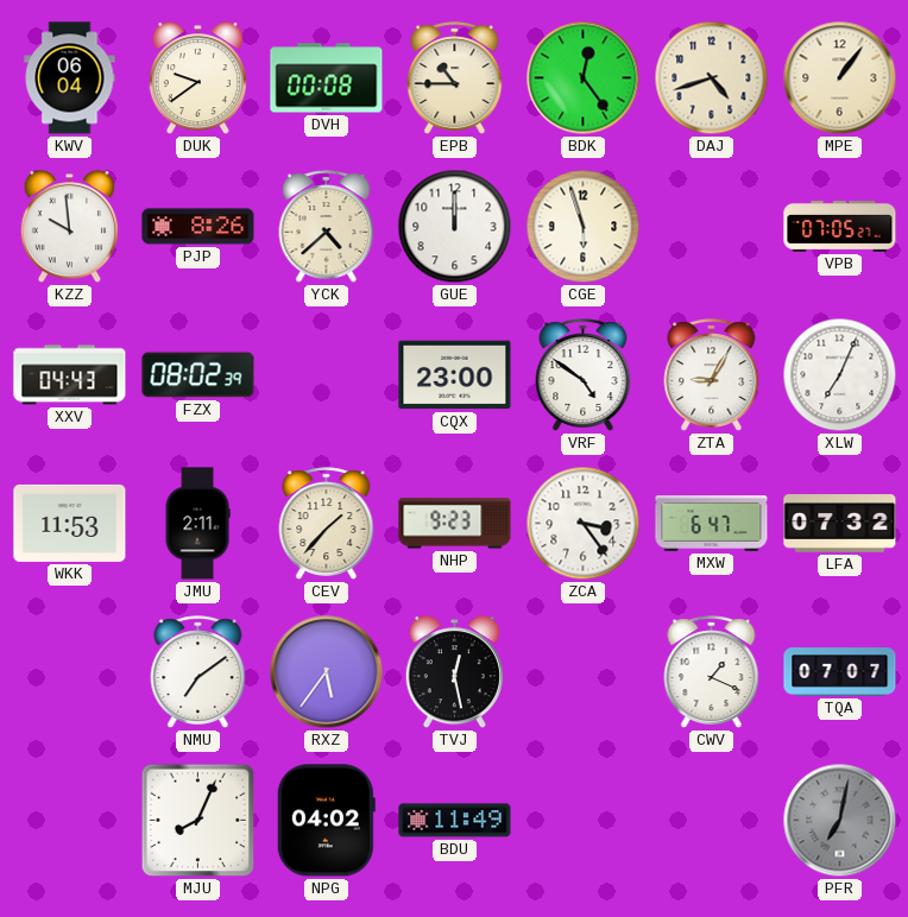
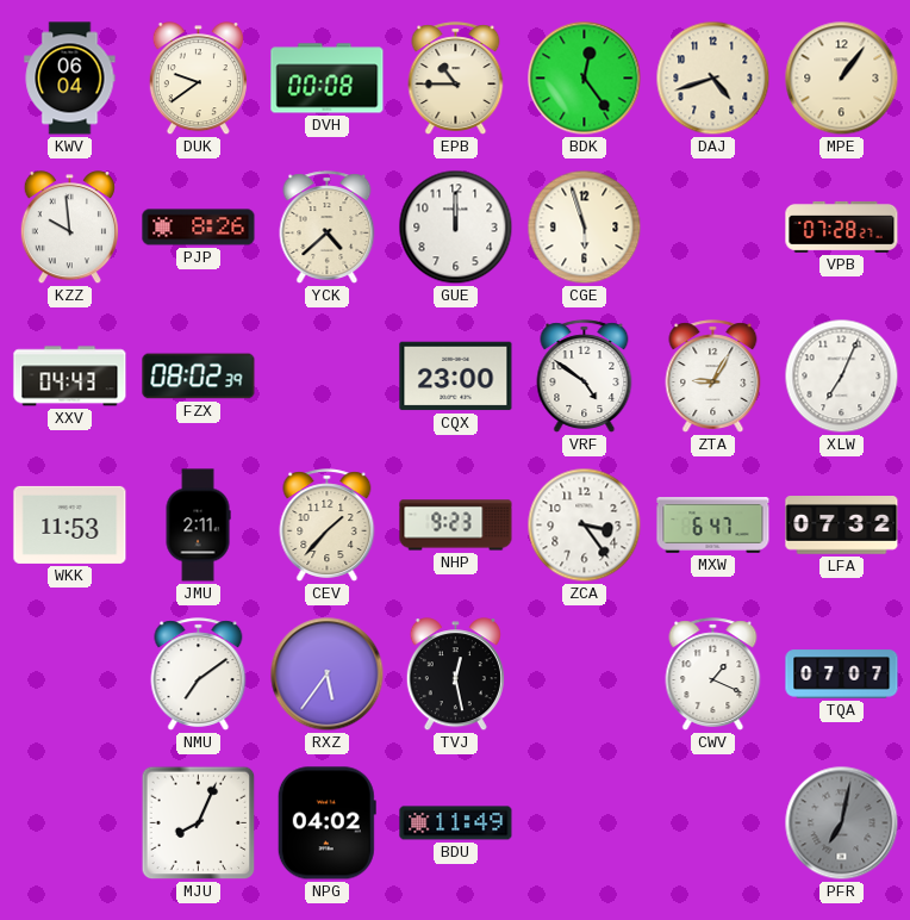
VPB: 07:05 -> 07:28 (842, 226)
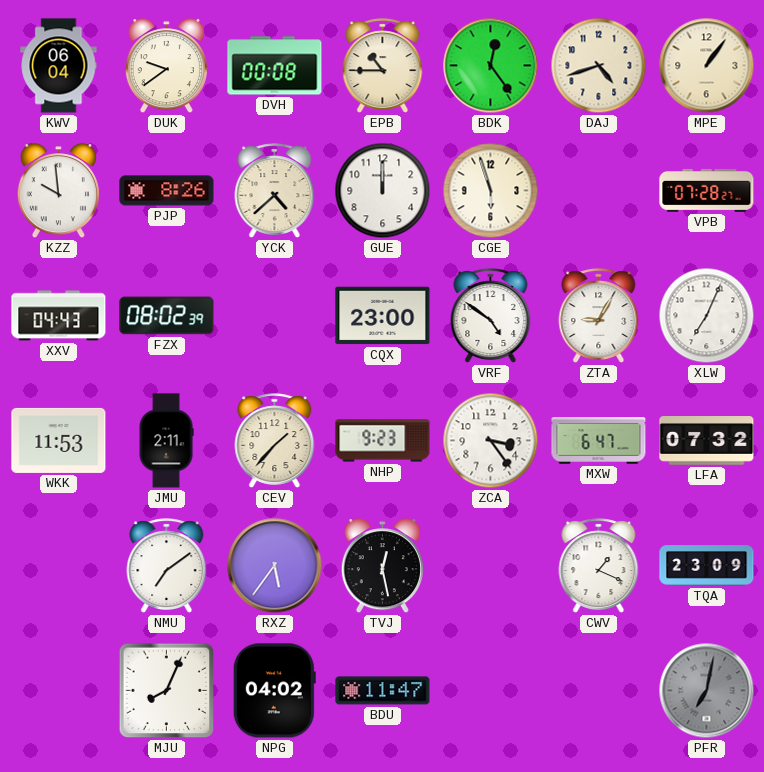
TQA: 07:07 -> 23:09 (707, 566)
BDU: 11:49 -> 11:47 (383, 691)
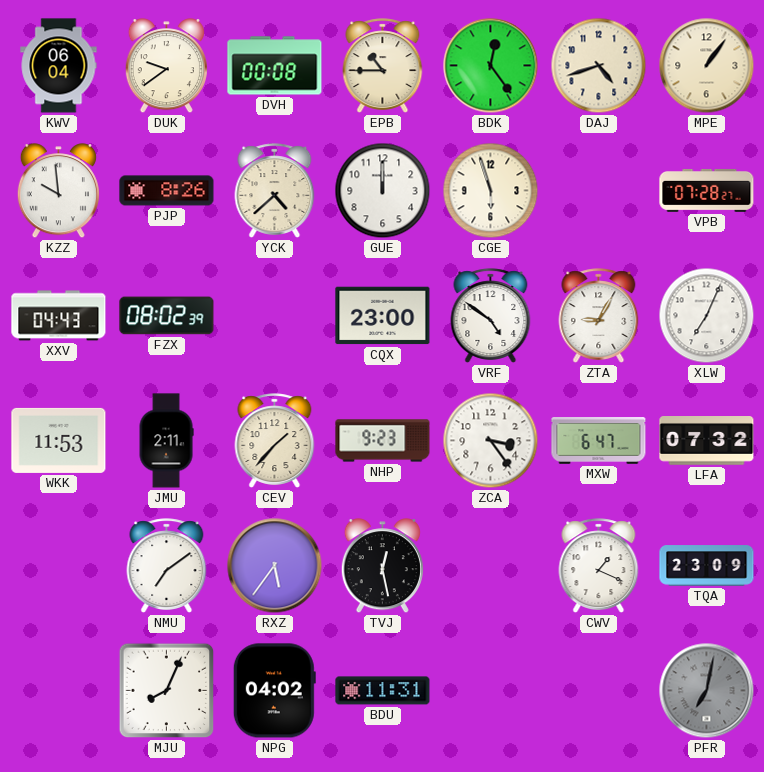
BDU: 11:47 -> 11:31 (383, 691)
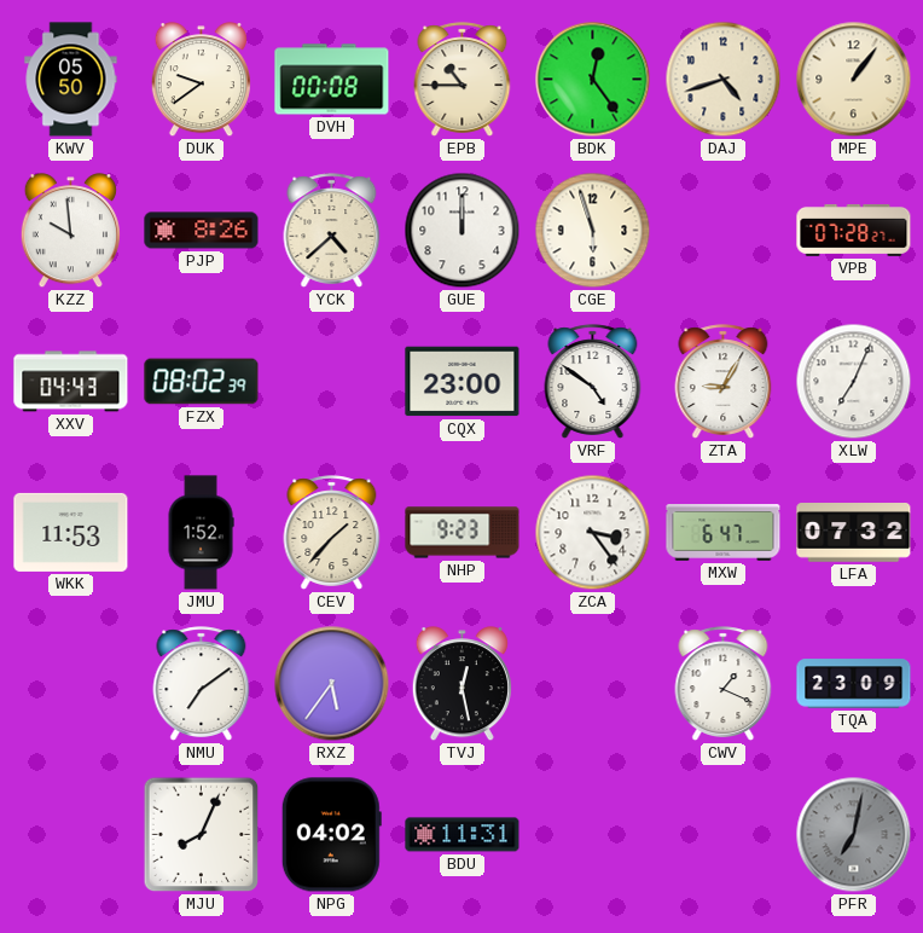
KWV: 06:04 -> 05:50 (71, 80)
JMU: 2:11 -> 1:52 (201, 533)
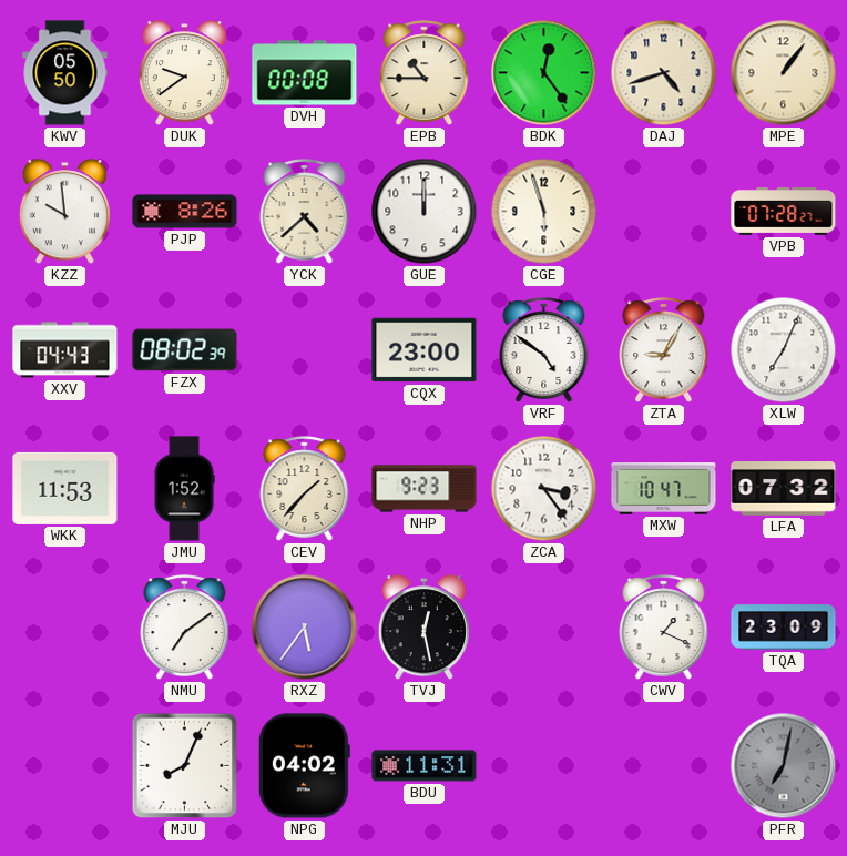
MXW: 6:47 -> 10:47 (664, 489)
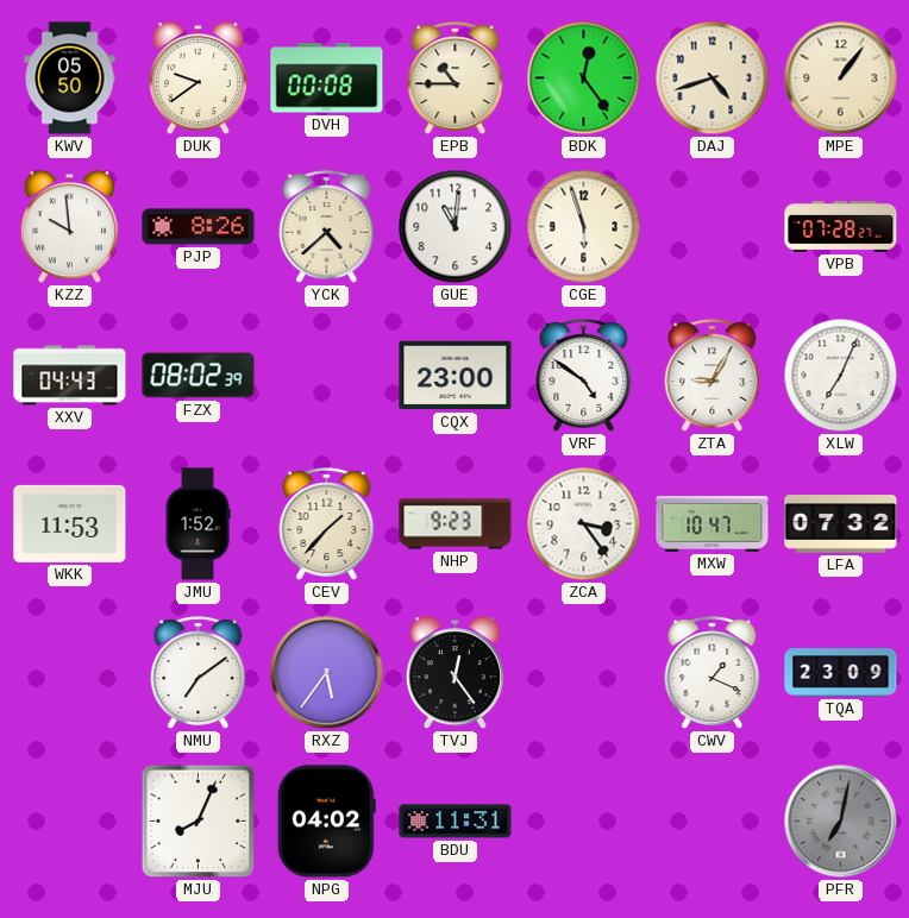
GUE: 12:00 -> 11:01 (456, 227)
TVJ: 12:28 -> 12:24 (454, 673)
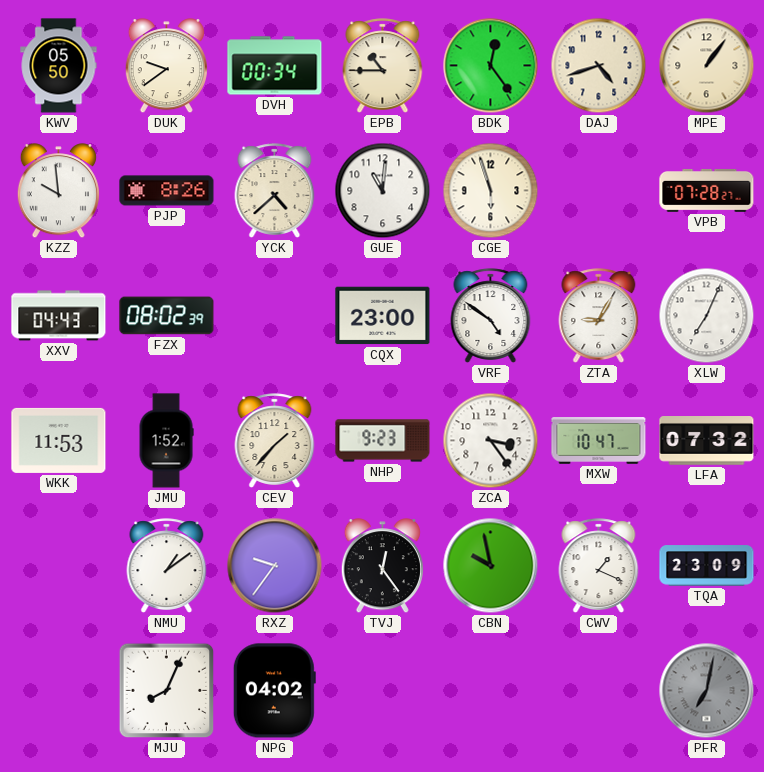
DVH: 00:08 -> 00:34 (275, 66)
NMU: 7:09 -> 1:09 (167, 566)
RXZ: 5:36 -> 9:36 (275, 566)
CBN: none -> 9:58 (491, 566)
BDU: 11:31 -> none (456, 822)
